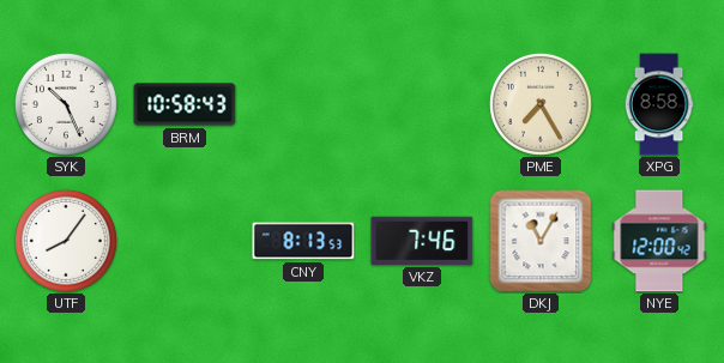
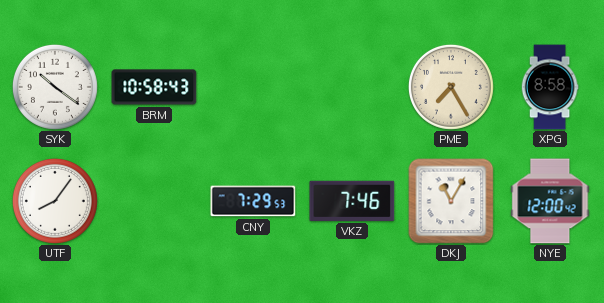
SYK: 10:26 -> 10:21 (55, 87)
CNY: 8:13 -> 7:29 (253, 201)
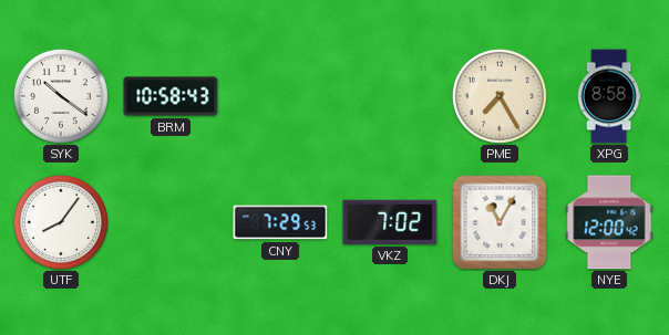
VKZ: 7:46 -> 7:02 (390, 222)
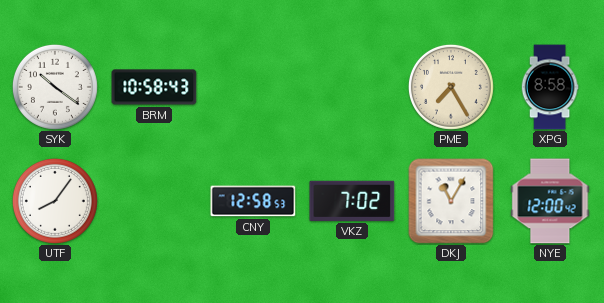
CNY: 7:29 -> 12:58 (253, 201)
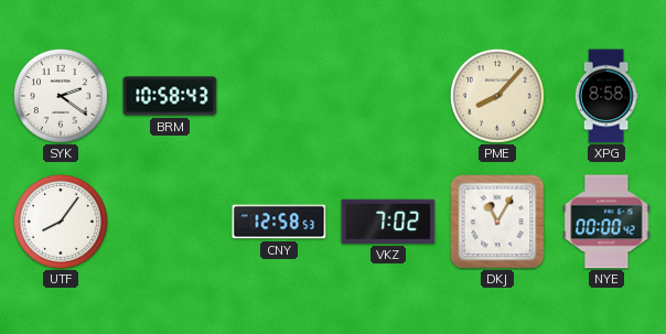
SYK: 10:21 -> 2:21 (61, 96)
PME: 7:25 -> 8:07 (497, 96)
NYE: 12:00 -> 00:00 (606, 222)
